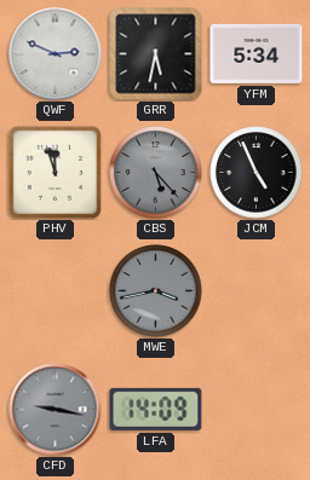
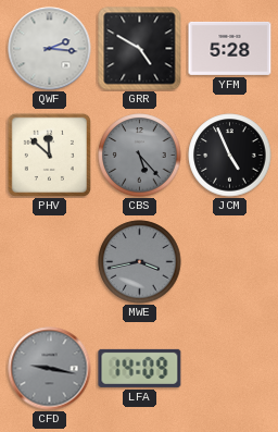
QWF: 2:49 -> 2:16 (50, 49)
GRR: 5:32 -> 4:50 (140, 49)
YFM: 5:34 -> 5:28 (230, 48)
PHV: 11:57 -> 11:52 (49, 155)
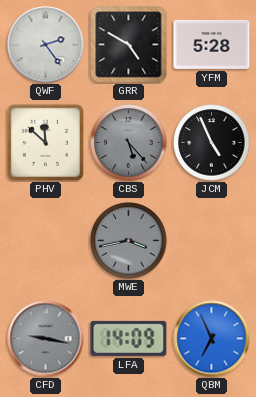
QWF: 2:16 -> 2:24 (46, 45)
QBM: none -> 6:56 (212, 339)
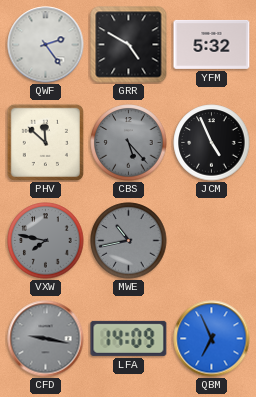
YFM: 5:28 -> 5:32 (212, 44)
VXW: none -> 7:47 (46, 241)
MWE: 3:43 -> 10:43 (129, 241)
